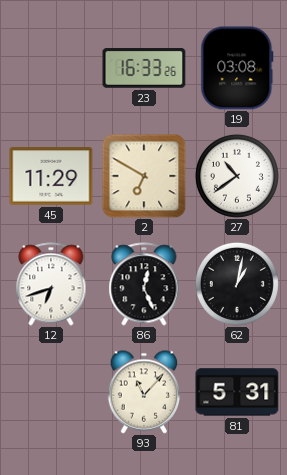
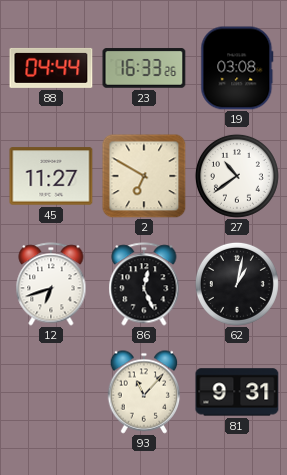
88: none -> 04:44 (51, 68)
45: 11:29 -> 11:27 (51, 176)
81: 5:31 -> 9:31 (237, 392)
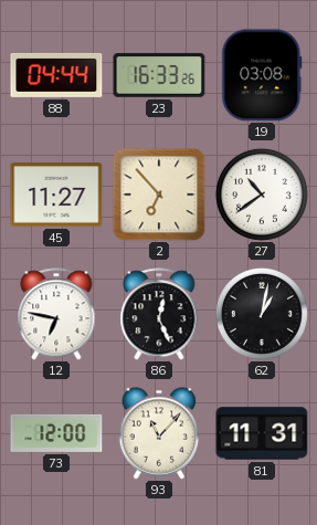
2: 6:50 -> 6:53 (159, 195)
12: 6:42 -> 6:47 (56, 314)
73: none -> 12:00 (56, 433)
81: 9:31 -> 11:31 (262, 433)
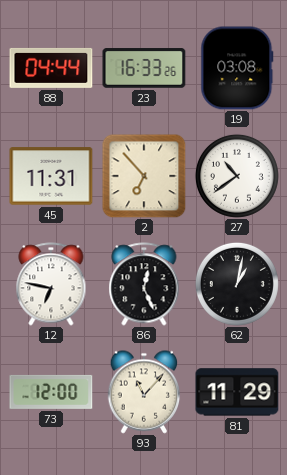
45: 11:27 -> 11:31 (51, 176)
81: 11:31 -> 11:29 (237, 392)
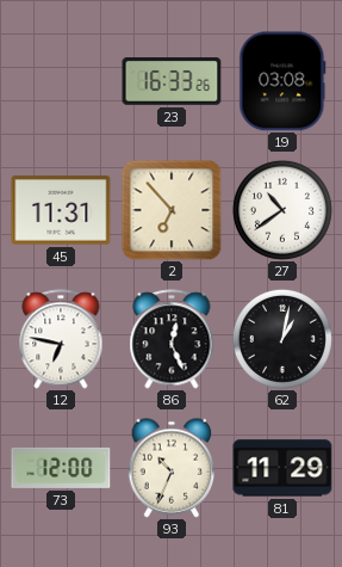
88: 04:44 -> none (51, 68)
93: 11:07 -> 10:34 (172, 468)
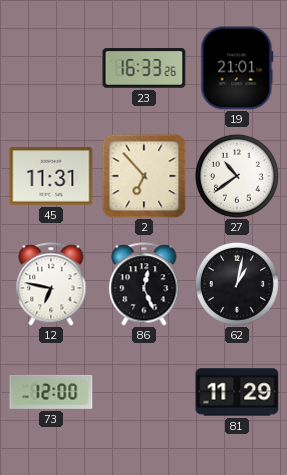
19: 03:08 -> 21:01 (237, 68)
93: 10:34 -> none (172, 468)
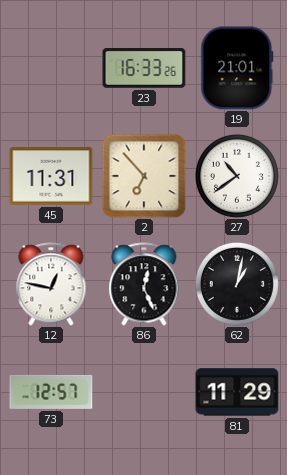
12: 6:47 -> 12:47 (51, 284)
73: 12:00 -> 12:57 (51, 392)
